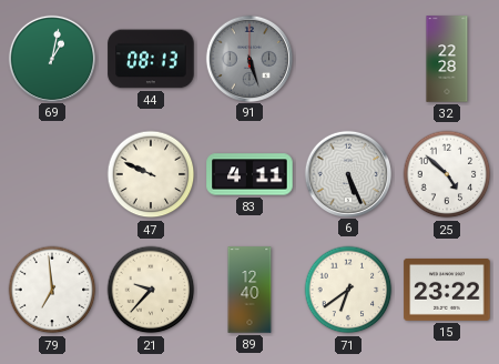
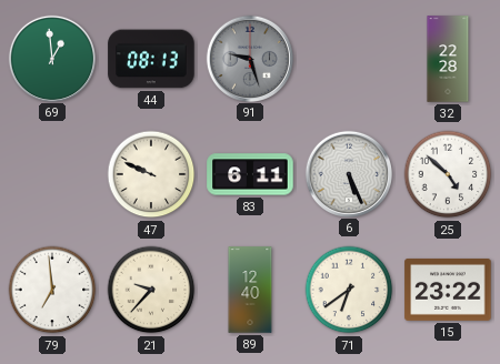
69: 1:02 -> 12:59 (51, 58)
91: 5:27 -> 9:27 (249, 58)
83: 4:11 -> 6:11 (250, 174)
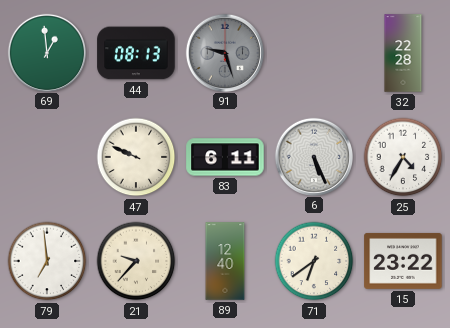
25: 4:52 -> 4:35 (403, 157)
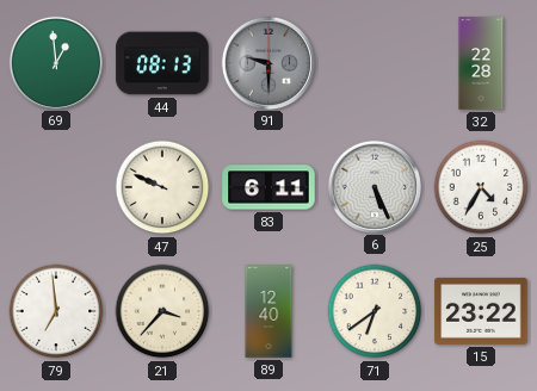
91: 9:27 -> 9:30 (267, 62)
21: 9:37 -> 3:37 (162, 311)
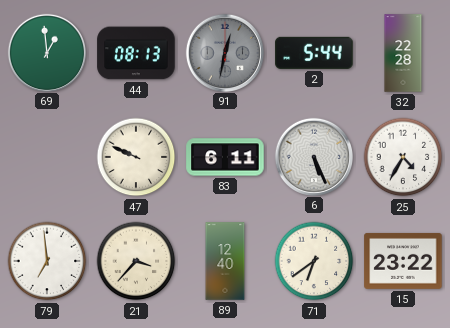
91: 9:30 -> 12:32 (224, 52)
2: none -> 5:44 (314, 53)
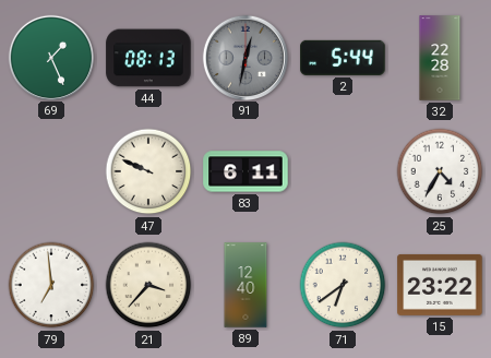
69: 12:59 -> 1:26 (50, 57)
6: 5:26 -> none (313, 156)
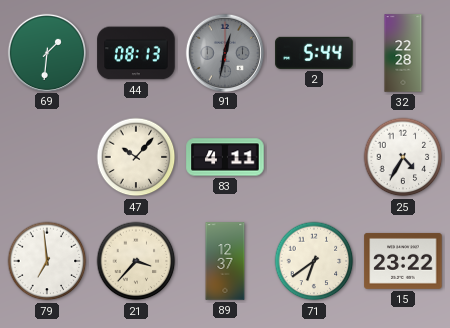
69: 1:26 -> 1:31 (46, 52)
47: 9:49 -> 10:07 (136, 157)
83: 6:11 -> 4:11 (225, 157)
89: 12:40 -> 12:37 (225, 261)
